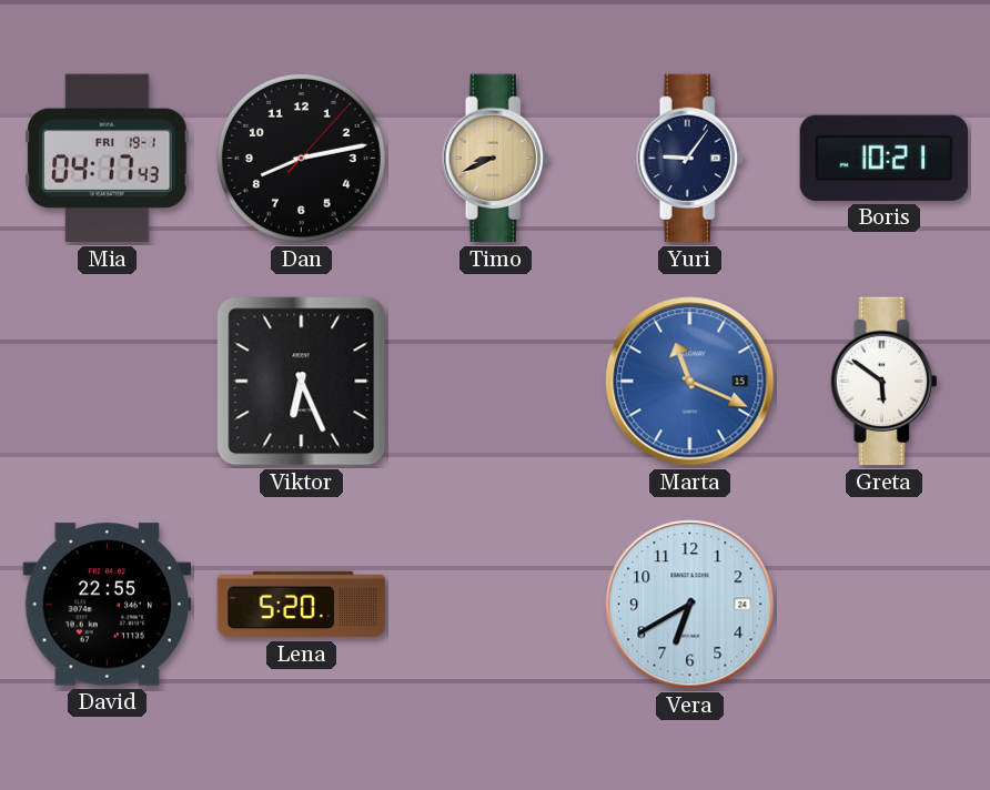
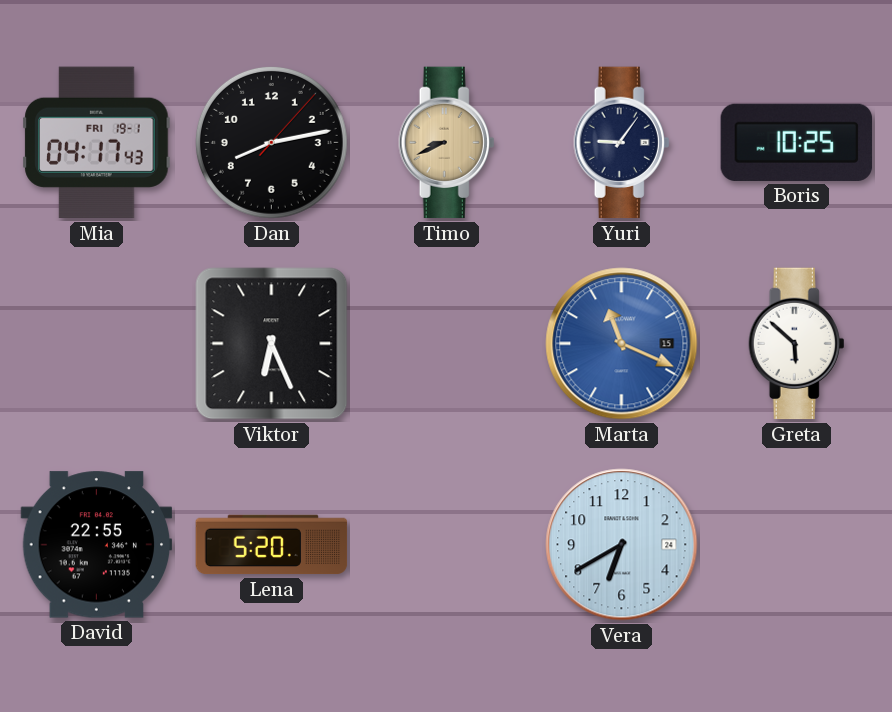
Boris: 10:21 -> 10:25 (797, 142)
Greta: 5:51 -> 5:52 (797, 344)
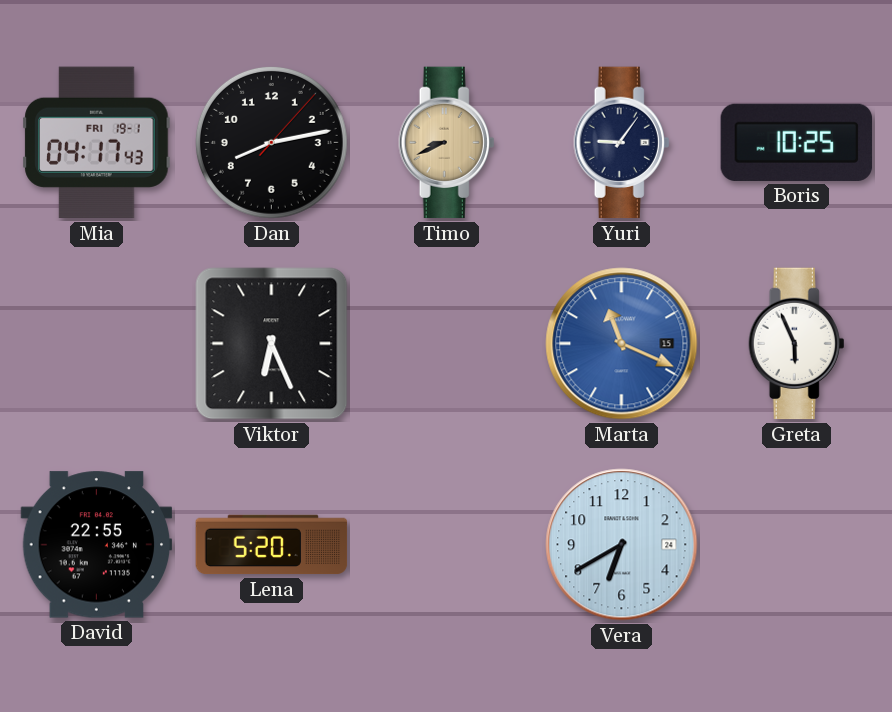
Greta: 5:52 -> 5:56 (797, 344)
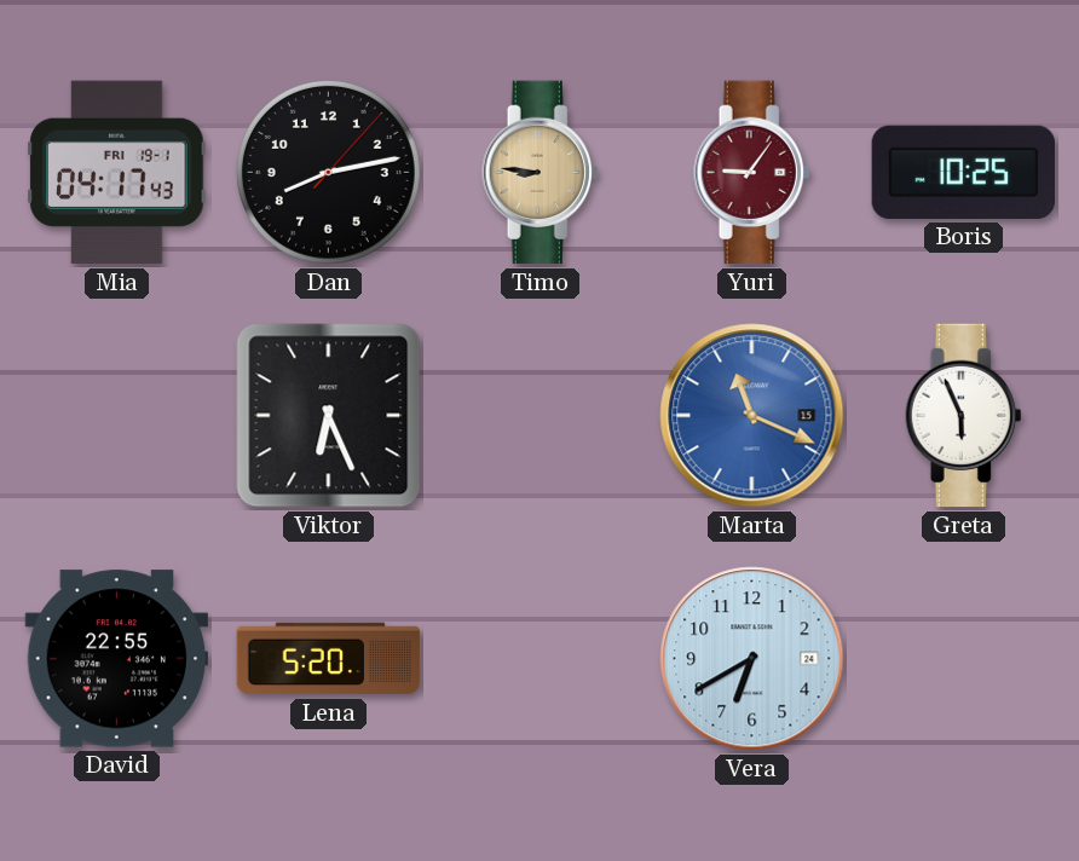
Timo: 8:41 -> 8:46 (541, 173)
Yuri dial: navy -> burgundy (752, 173)
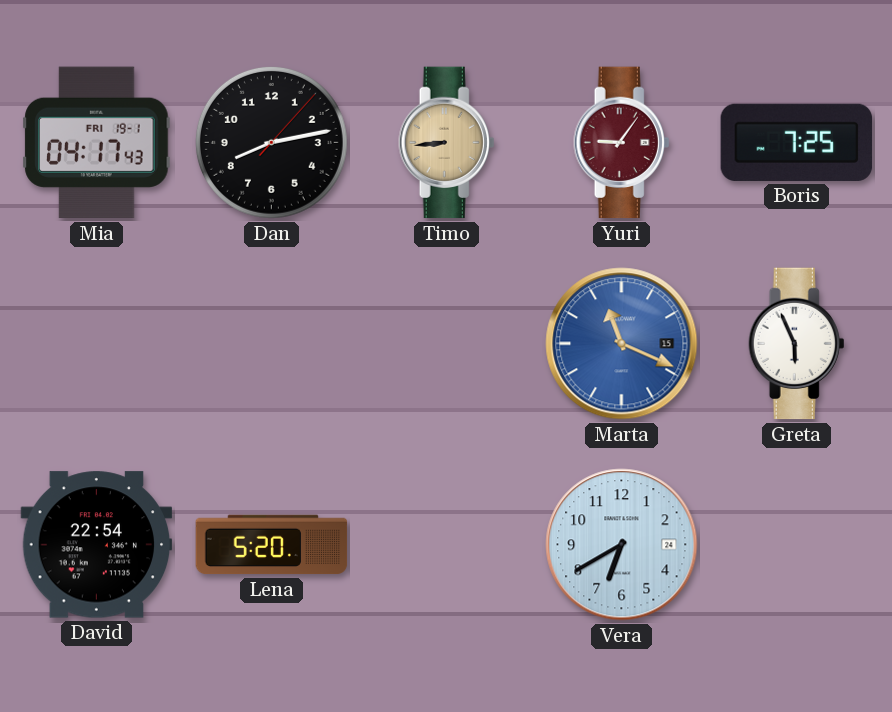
Timo: 8:46 -> 8:44 (447, 143)
Boris: 10:25 -> 7:25 (797, 142)
Viktor: 6:26 -> none (329, 416)
David: 22:55 -> 22:54 (97, 545)
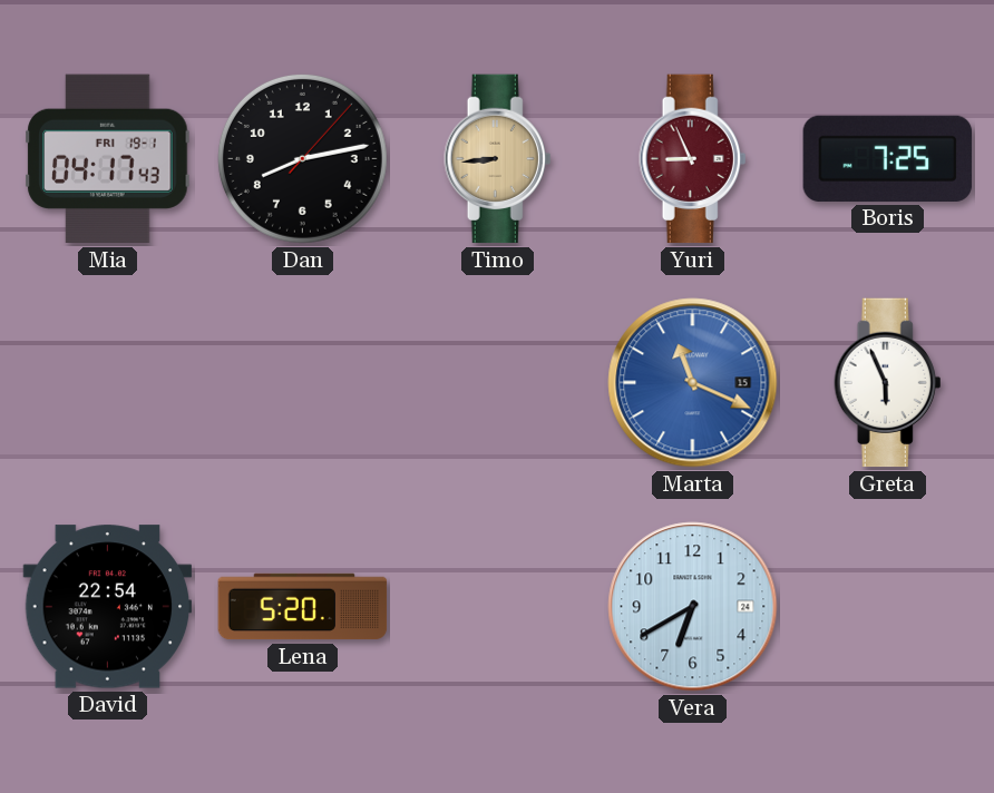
Yuri: 9:06 -> 8:56 (693, 159)
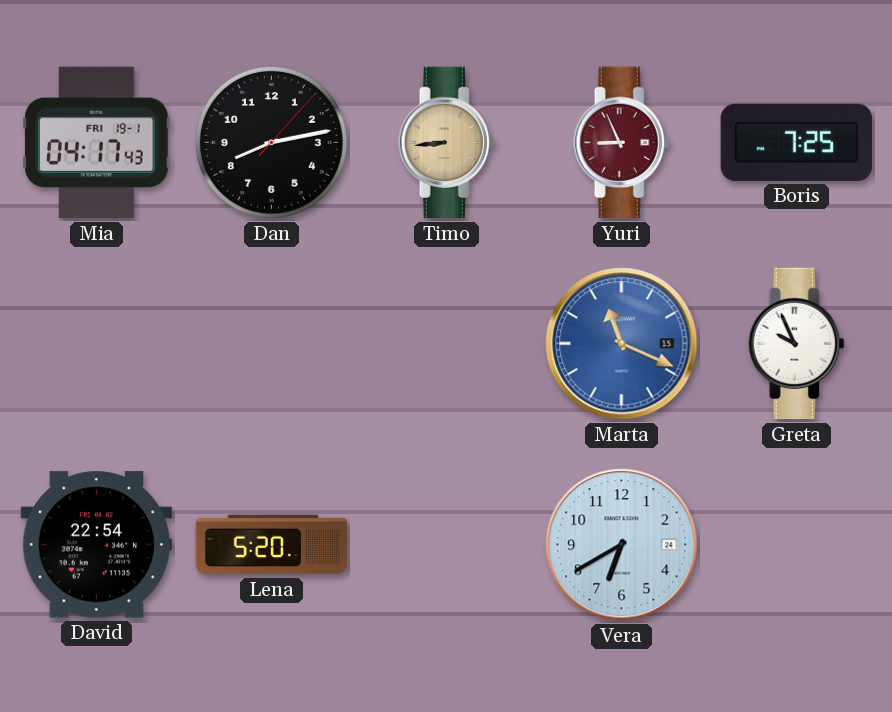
Greta: 5:56 -> 9:56 (797, 344)
